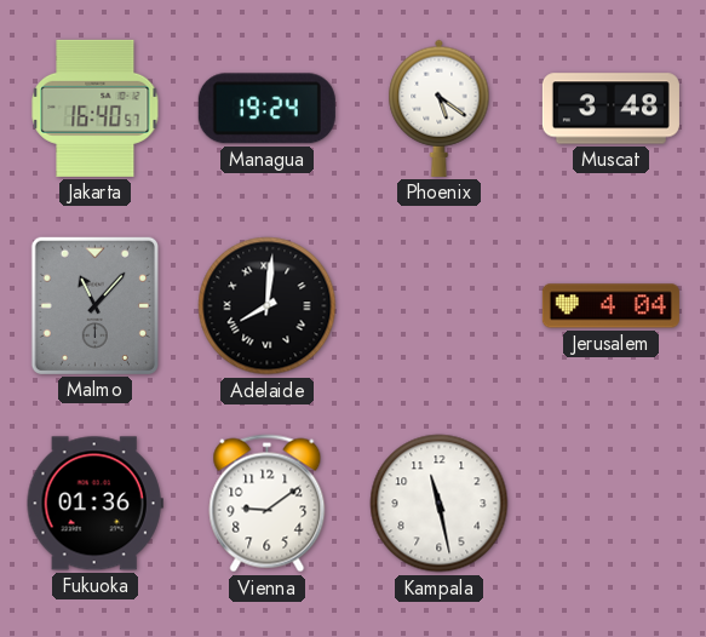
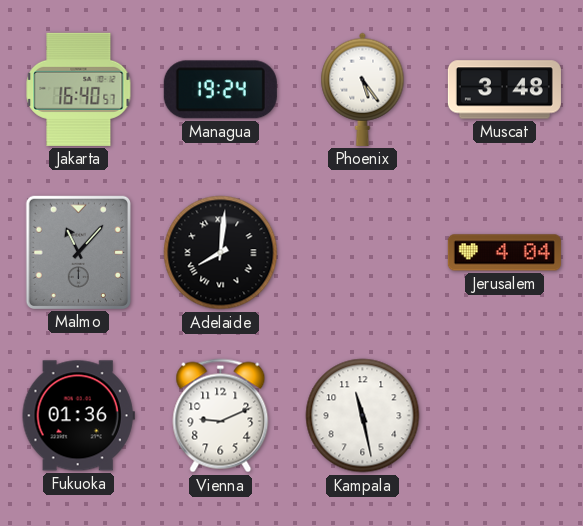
Phoenix: 5:21 -> 5:24 (363, 89)
Vienna: 9:09 -> 9:11 (221, 416)
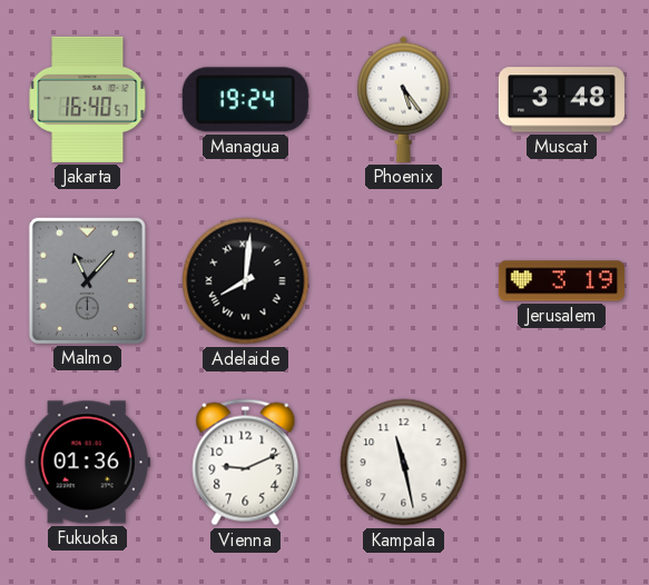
Jerusalem: 4:04 -> 3:19 (561, 281)
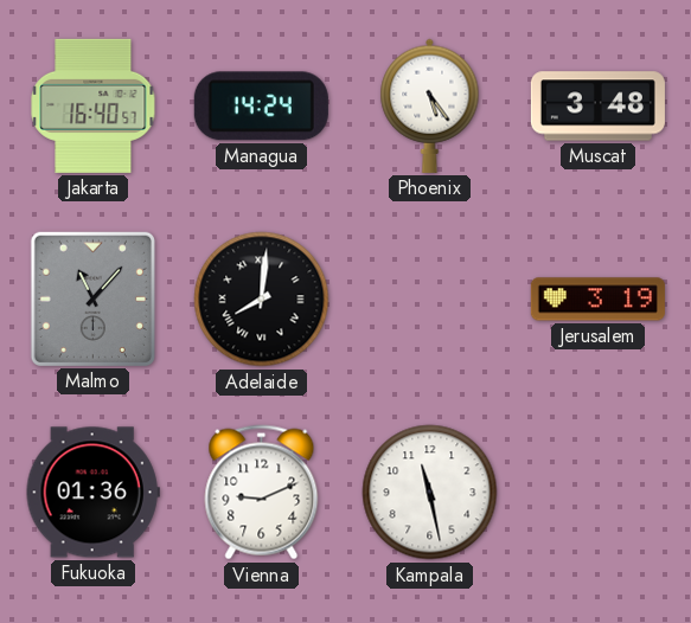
Managua: 19:24 -> 14:24 (261, 107)
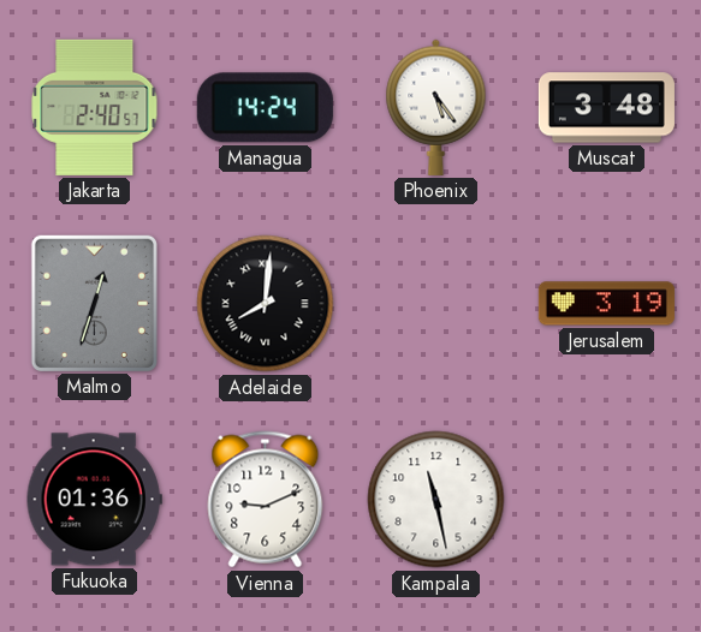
Jakarta: 16:40 -> 2:40 (95, 107)
Malmo: 11:07 -> 12:33 (94, 303)
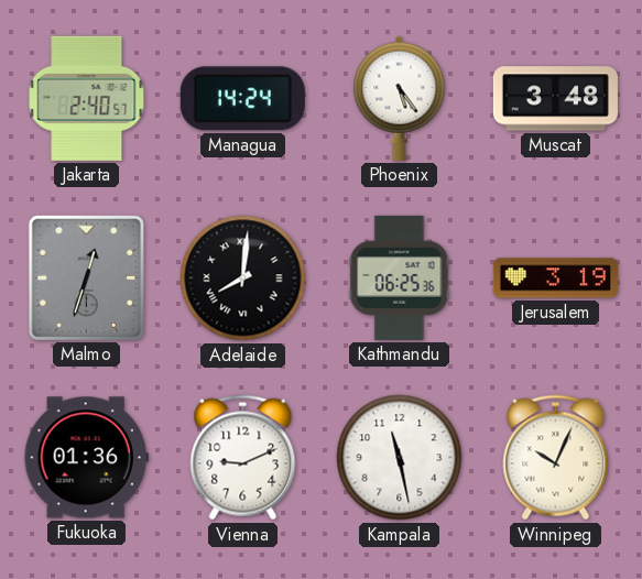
Kathmandu: none -> 06:25 (400, 277)
Winnipeg: none -> 10:04 (556, 458)
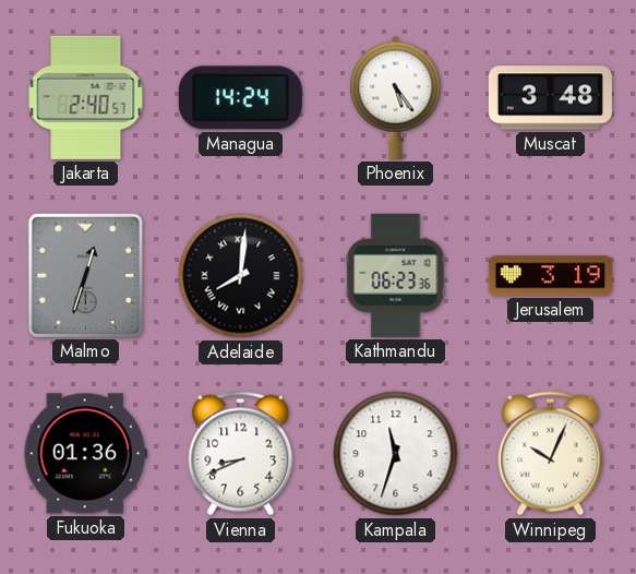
Kathmandu: 06:25 -> 06:23 (396, 275)
Vienna: 9:11 -> 8:41 (241, 454)
Kampala: 11:28 -> 11:33 (396, 454)
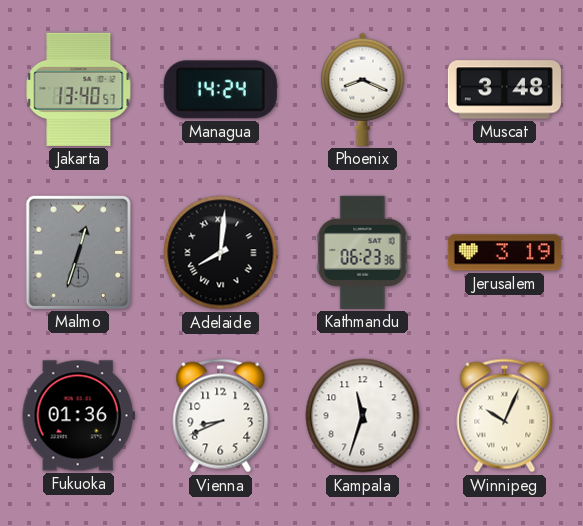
Jakarta: 2:40 -> 13:40 (79, 89)
Phoenix: 5:24 -> 8:19 (363, 89)
